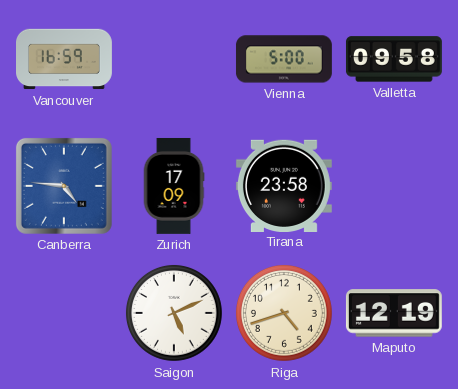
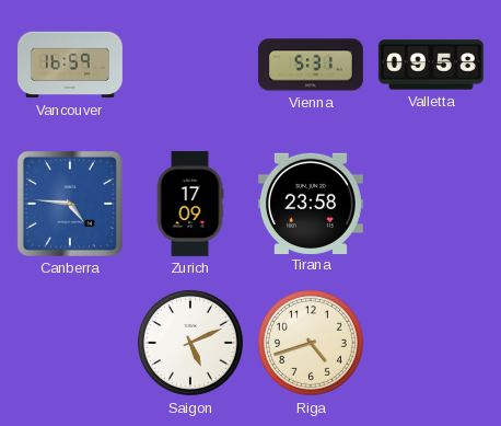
Vienna: 5:00 -> 5:31 (311, 65)
Maputo: 12:19 -> none (394, 313)
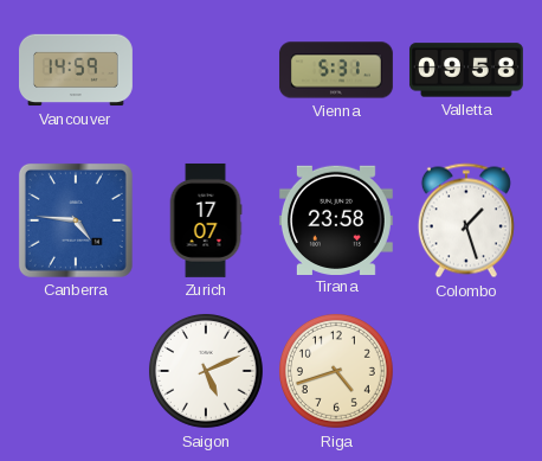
Vancouver: 16:59 -> 14:59 (77, 70)
Zurich: 17:09 -> 17:07 (206, 220)
Colombo: none -> 1:27 (466, 220)
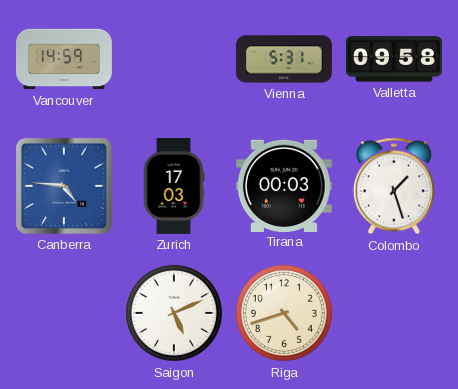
Zurich: 17:07 -> 17:03 (174, 186)
Tirana: 23:58 -> 00:03 (284, 185)
